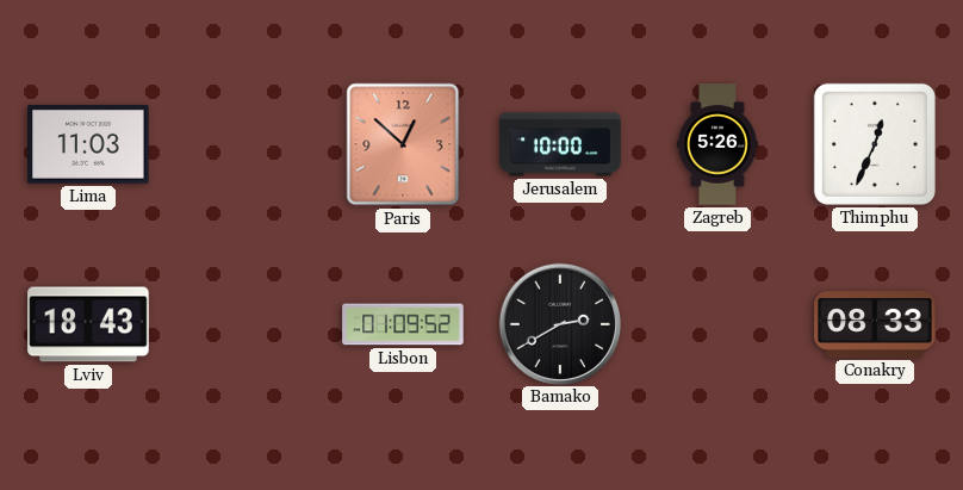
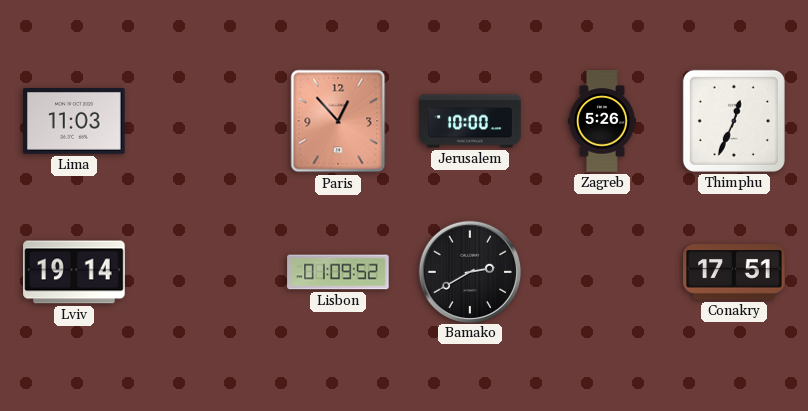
Paris: 12:52 -> 12:53 (338, 121)
Lviv: 18:43 -> 19:14 (74, 272)
Conakry: 08:33 -> 17:51 (734, 272)
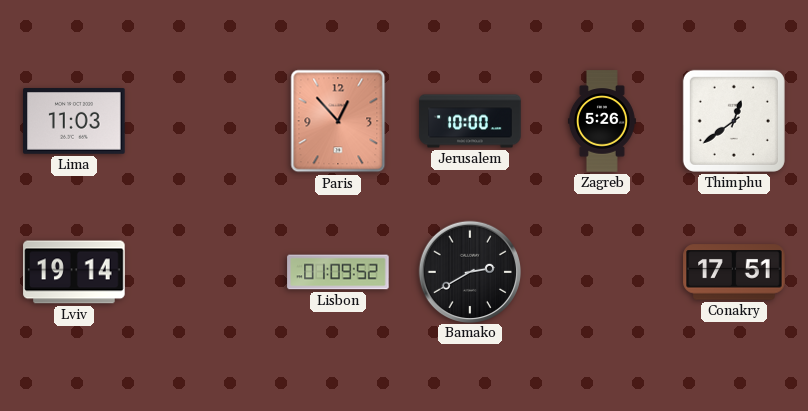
Thimphu: 12:34 -> 12:39 (734, 121)
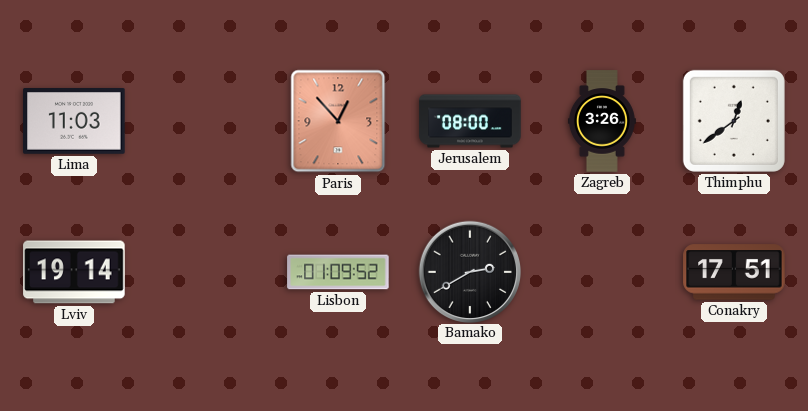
Jerusalem: 10:00 -> 08:00 (470, 121)
Zagreb: 5:26 -> 3:26 (602, 121)
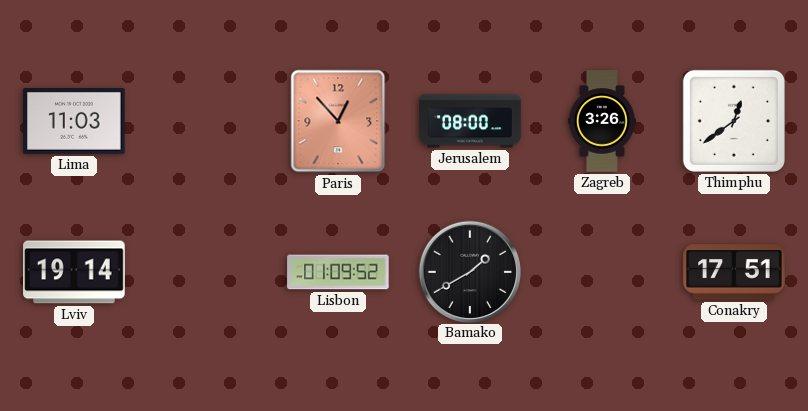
Bamako: 2:40 -> 1:40 (469, 271)
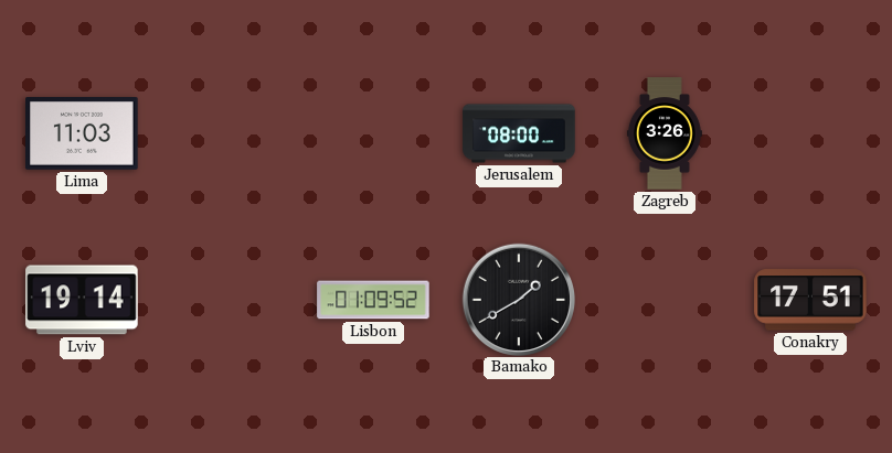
Paris: 12:53 -> none (338, 121)
Thimphu: 12:39 -> none (734, 121)
